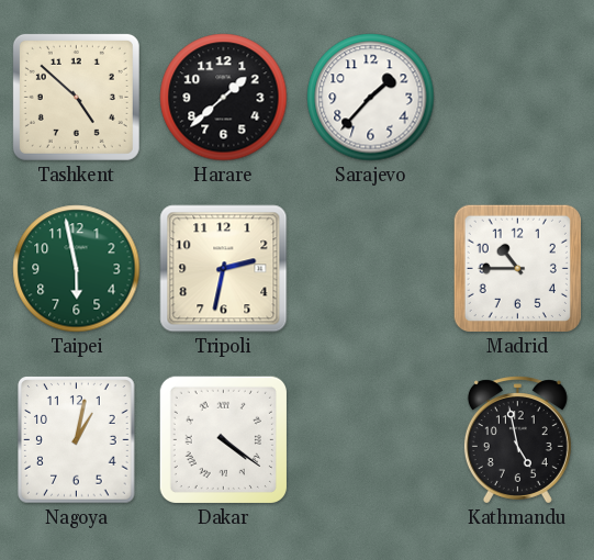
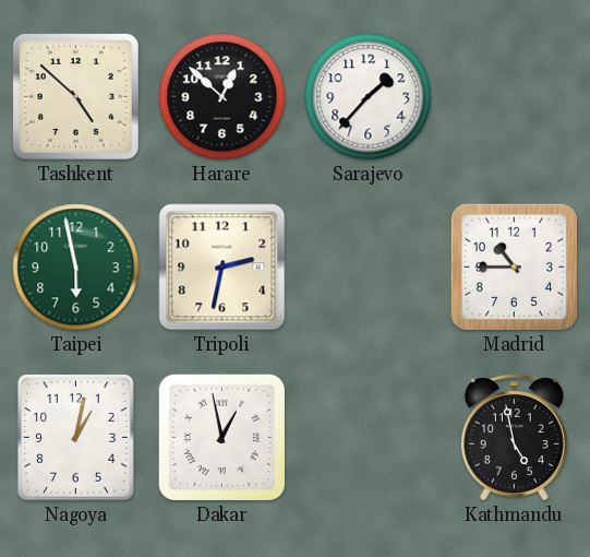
Harare: 1:38 -> 12:52 (222, 97)
Dakar: 4:21 -> 12:58 (221, 437)
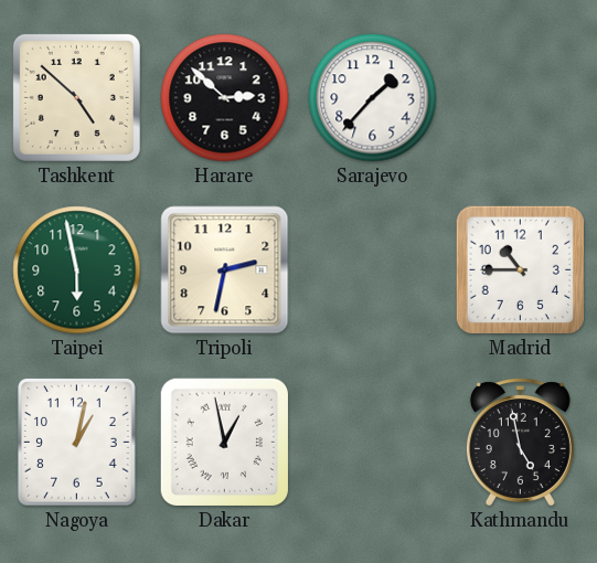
Harare: 12:52 -> 2:52 (225, 98)
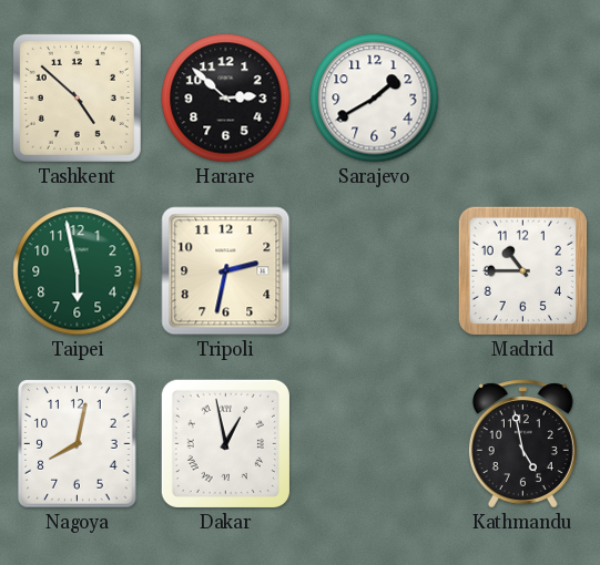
Sarajevo: 1:37 -> 1:40 (375, 99)
Nagoya: 1:02 -> 8:02 (78, 444)
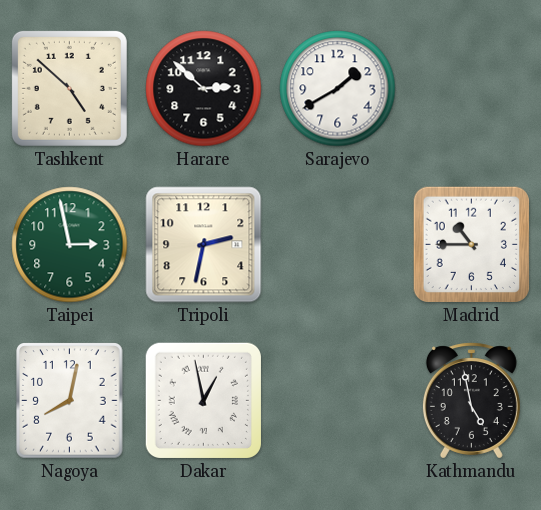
Taipei: 5:58 -> 2:58 (70, 245)
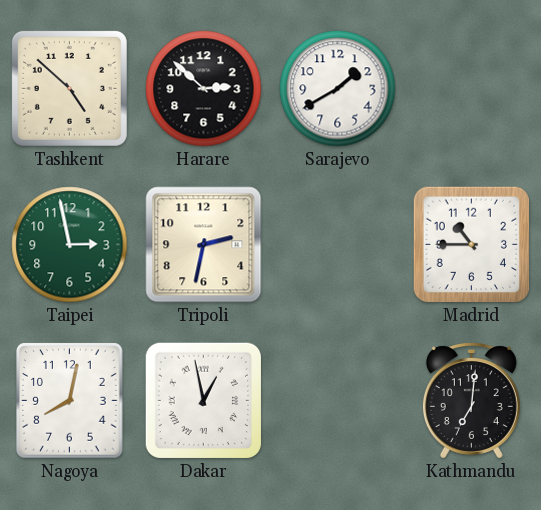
Kathmandu: 4:58 -> 7:01 (471, 401)
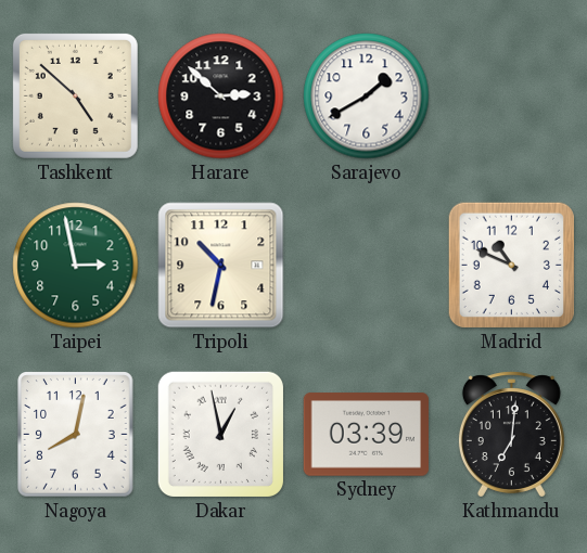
Tripoli: 2:32 -> 10:32 (221, 266)
Madrid: 10:45 -> 10:49 (511, 265)
Sydney: none -> 03:39 (367, 435)
